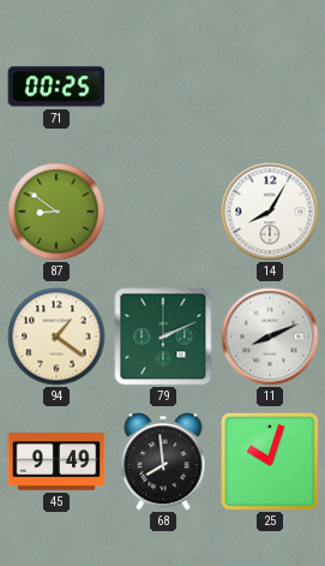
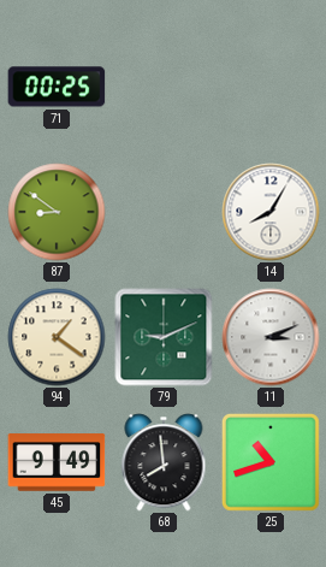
79: 2:11 -> 9:11 (164, 337)
11: 8:11 -> 3:11 (271, 337)
25: 10:03 -> 10:42 (271, 462)
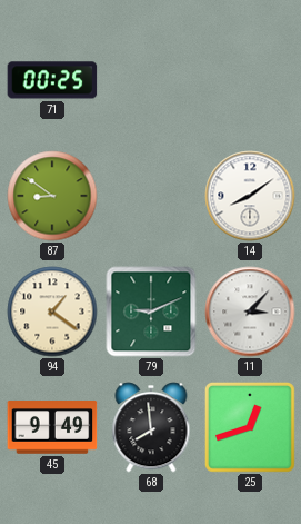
14: 8:05 -> 8:09 (250, 196)
11: 3:11 -> 3:07 (250, 312)
25: 10:42 -> 12:42 (250, 427)
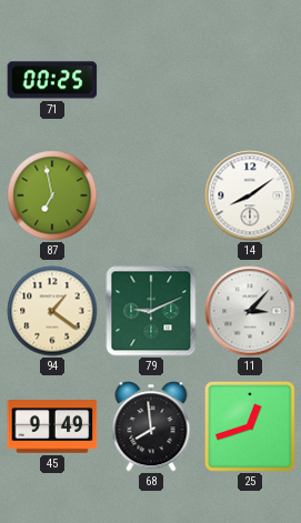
87: 8:51 -> 6:58 (52, 195)
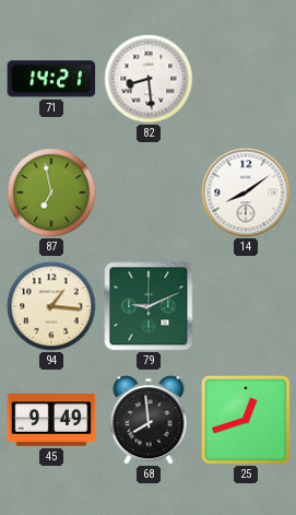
71: 00:25 -> 14:21 (51, 79)
82: none -> 8:29 (149, 79)
94: 1:21 -> 1:16 (51, 306)
11: 3:07 -> none (250, 311)
